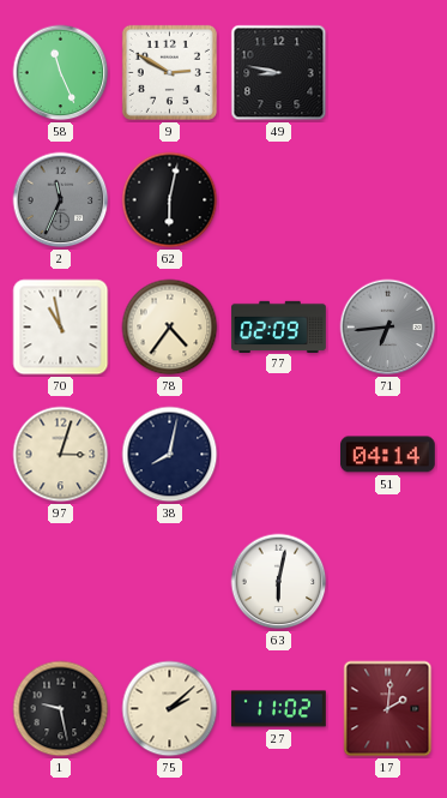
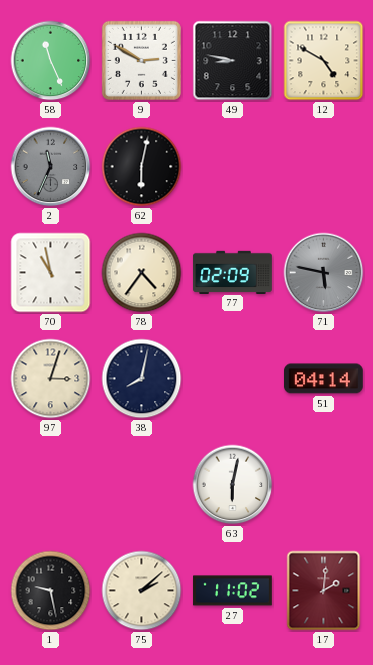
12: none -> 4:50 (324, 61)
71: 6:44 -> 5:47 (324, 273)
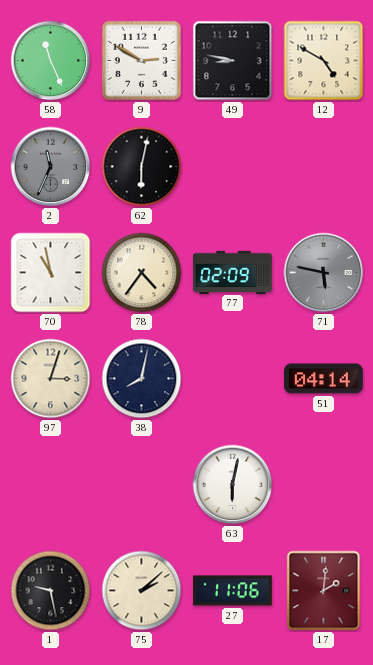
27: 11:02 -> 11:06 (233, 591)
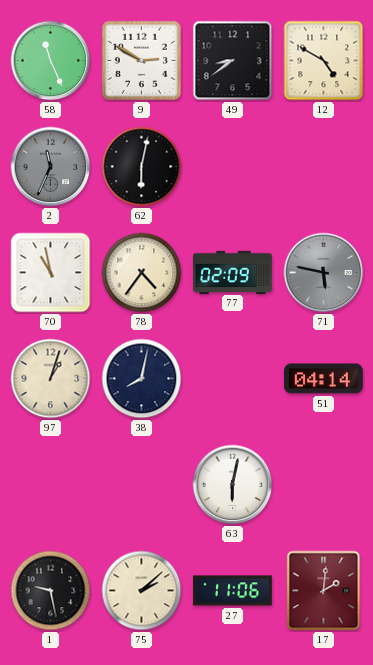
49: 8:47 -> 8:39 (233, 61)
97: 3:03 -> 1:03 (51, 379)
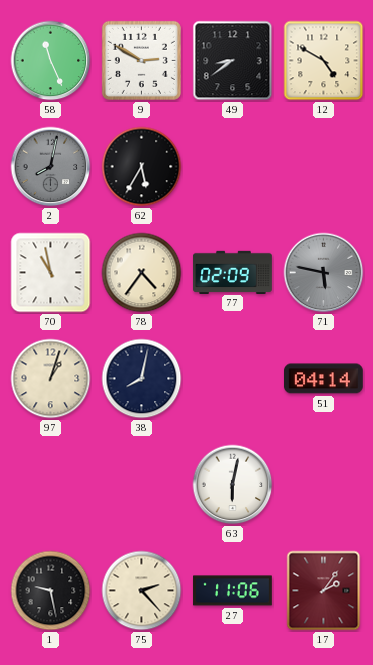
2: 11:34 -> 8:02 (51, 167)
62: 6:02 -> 5:35 (142, 167)
75: 2:08 -> 2:23 (142, 591)
17: 2:01 -> 2:06 (324, 591)
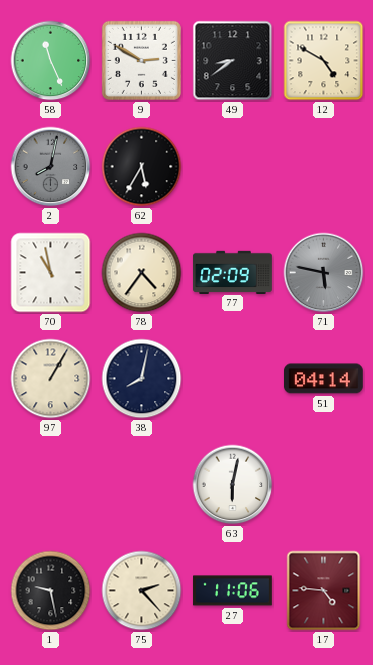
97: 1:03 -> 1:05 (51, 379)
17: 2:06 -> 4:46 (324, 591)
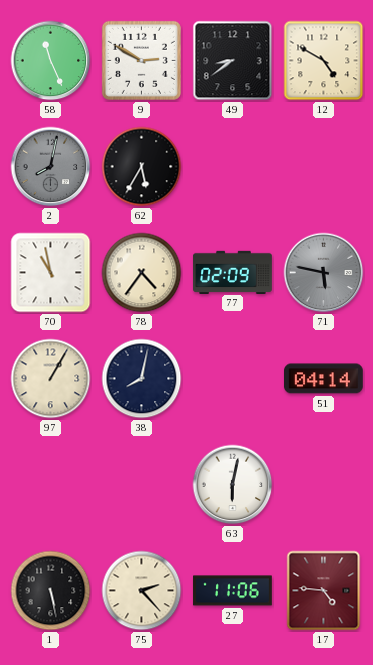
1: 9:28 -> 5:28 (51, 591)
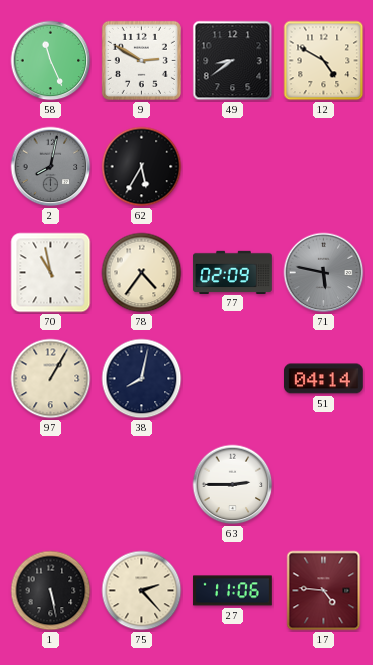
63: 6:02 -> 2:45 (233, 485)
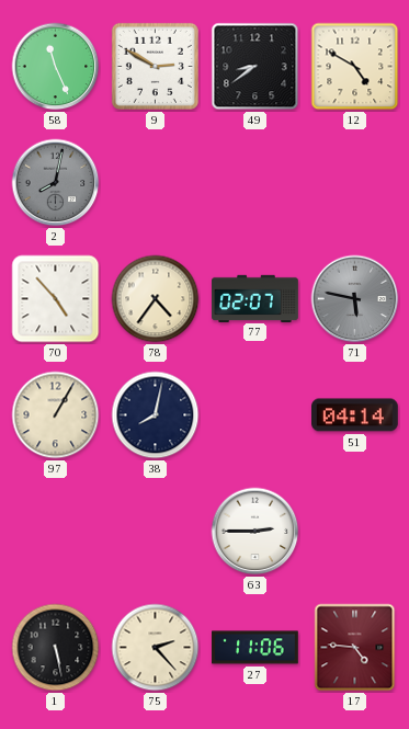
62: 5:35 -> none (142, 167)
70: 10:58 -> 4:53 (56, 299)
77: 02:09 -> 02:07 (255, 298)
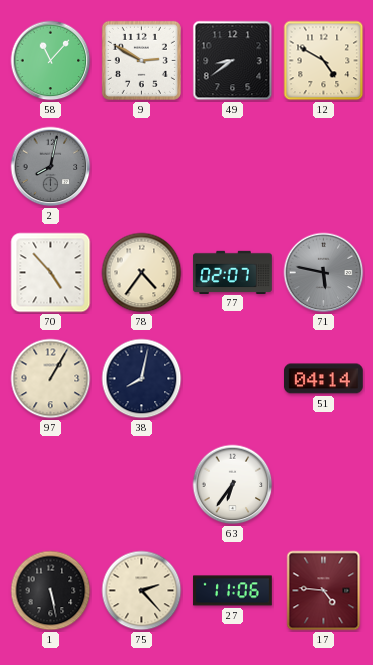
58: 11:26 -> 11:07 (51, 61)
63: 2:45 -> 6:36 (233, 485)
